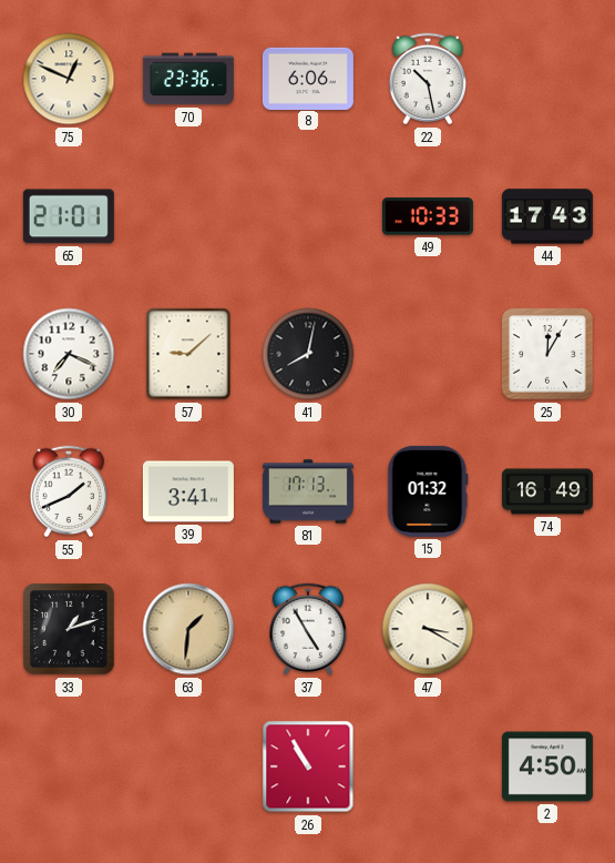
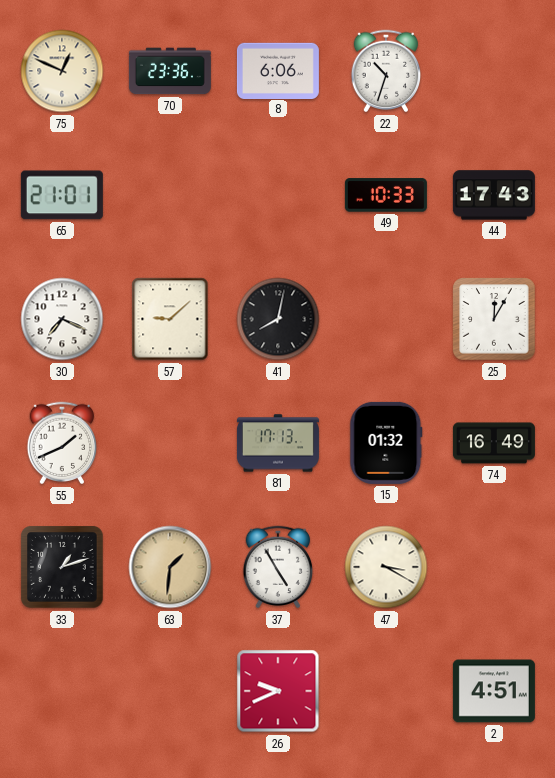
22: 10:28 -> 10:33 (386, 71)
39: 3:41 -> none (188, 491)
26: 10:55 -> 9:41 (278, 691)
2: 4:50 -> 4:51 (494, 691)
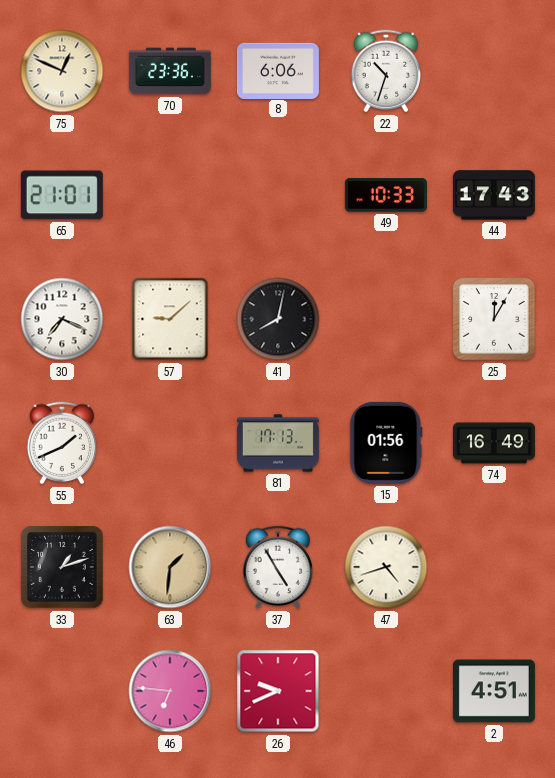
15: 01:32 -> 01:56 (386, 443)
47: 3:20 -> 4:42 (386, 567)
46: none -> 6:46 (170, 691)
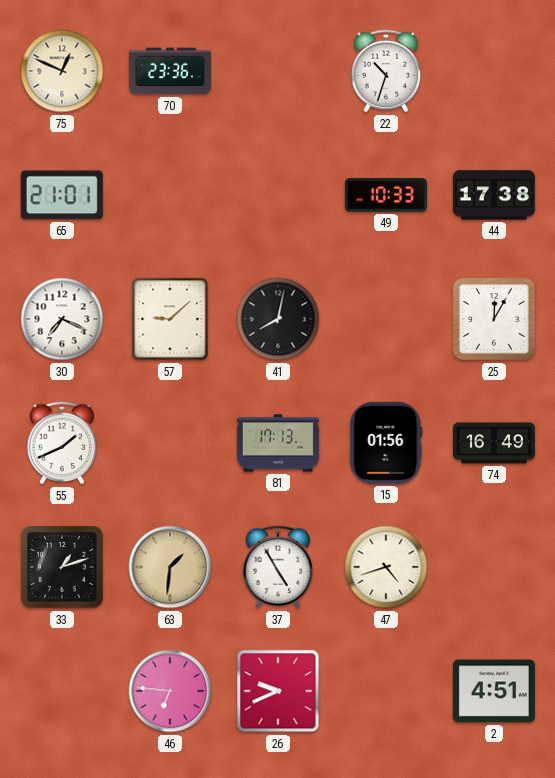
8: 6:06 -> none (278, 70)
44: 17:43 -> 17:38 (494, 195)
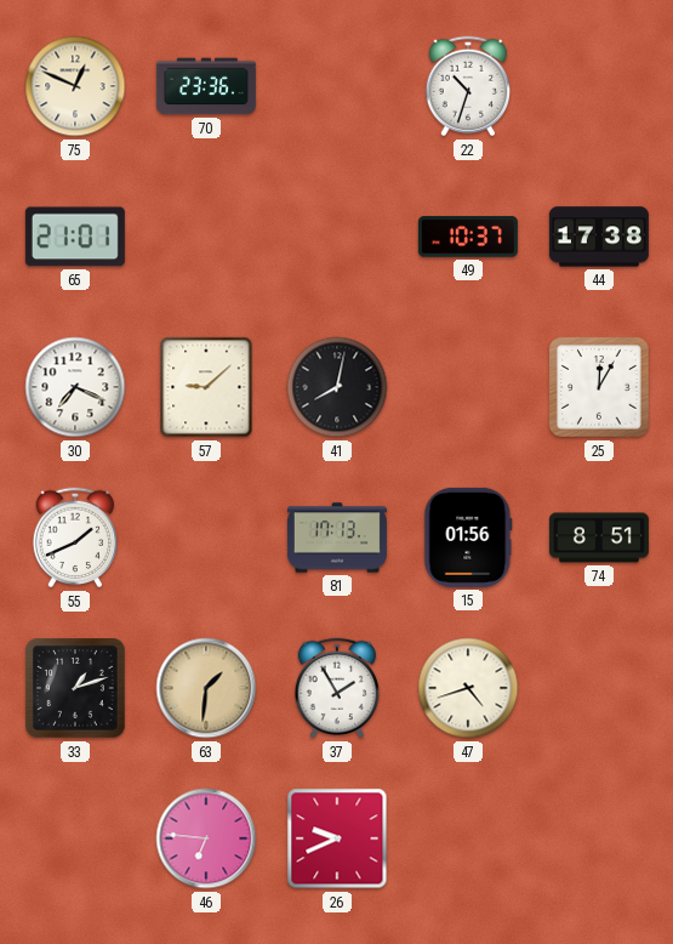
49: 10:33 -> 10:37 (468, 237)
74: 16:49 -> 8:51 (599, 538)
37: 4:55 -> 1:55 (337, 688)
2: 4:51 -> none (494, 691)
